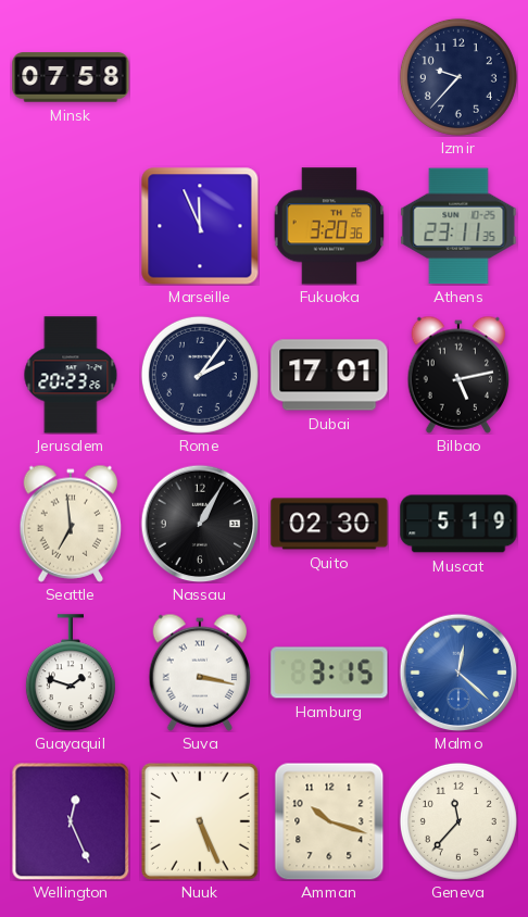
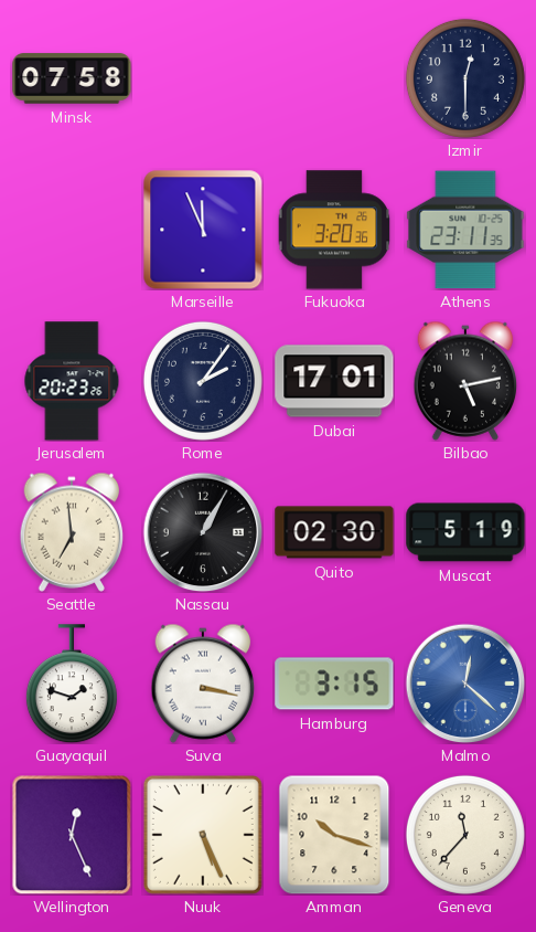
Izmir: 9:37 -> 12:30 (465, 78)
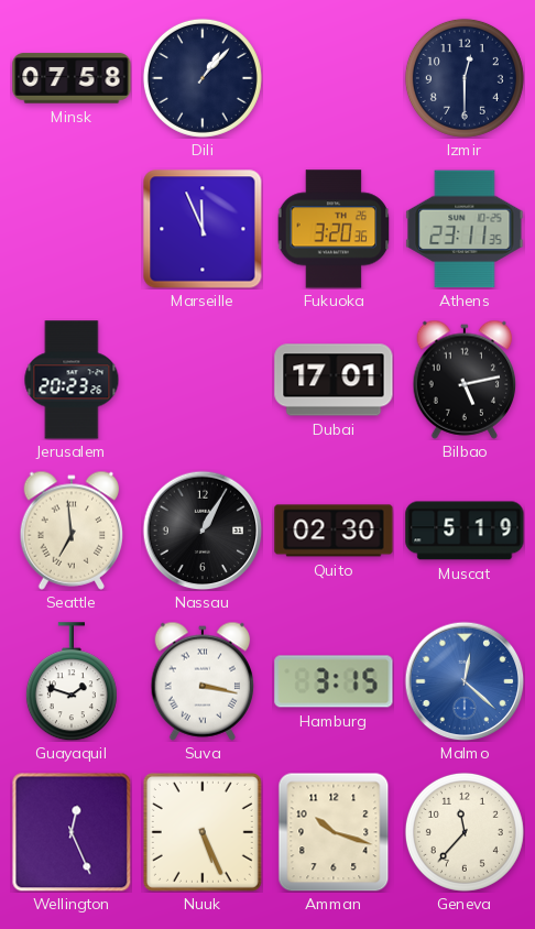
Dili: none -> 1:07 (203, 78)
Rome: 2:06 -> none (203, 381)
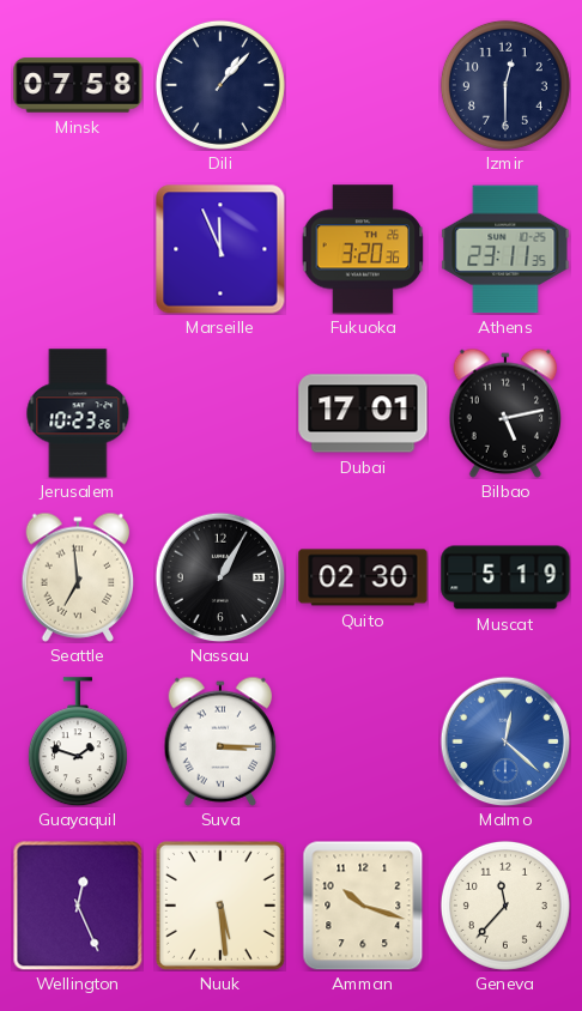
Jerusalem: 20:23 -> 10:23 (78, 413)
Suva: 3:17 -> 3:15 (220, 741)
Hamburg: 3:15 -> none (334, 681)
Nuuk: 5:26 -> 5:29 (220, 906)
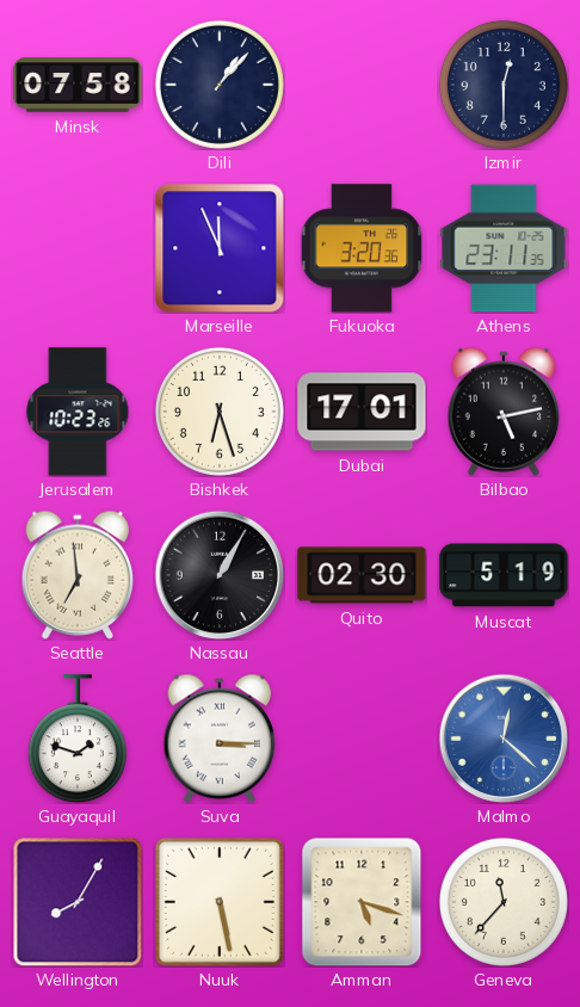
Bishkek: none -> 6:27 (220, 412)
Wellington: 12:26 -> 8:05 (78, 902)
Nuuk: 5:29 -> 5:28 (220, 902)
Amman: 10:18 -> 5:18 (362, 902)
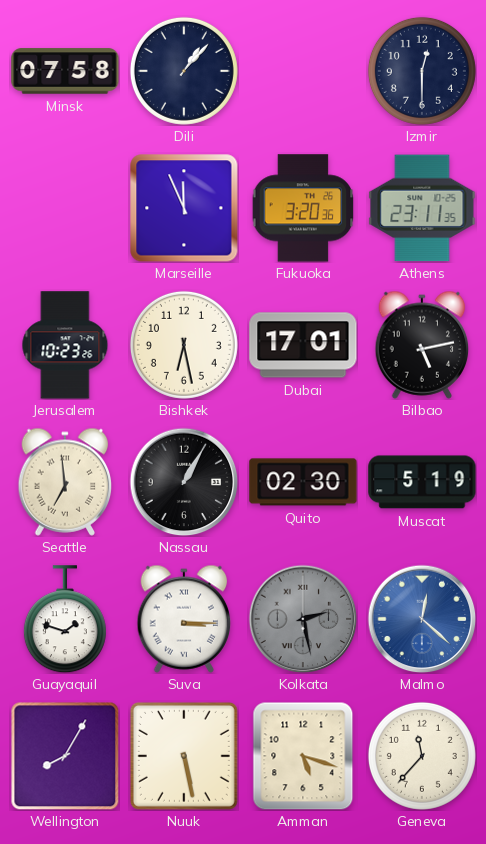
Bishkek: 6:27 -> 6:28 (184, 345)
Kolkata: none -> 2:28 (303, 619)
